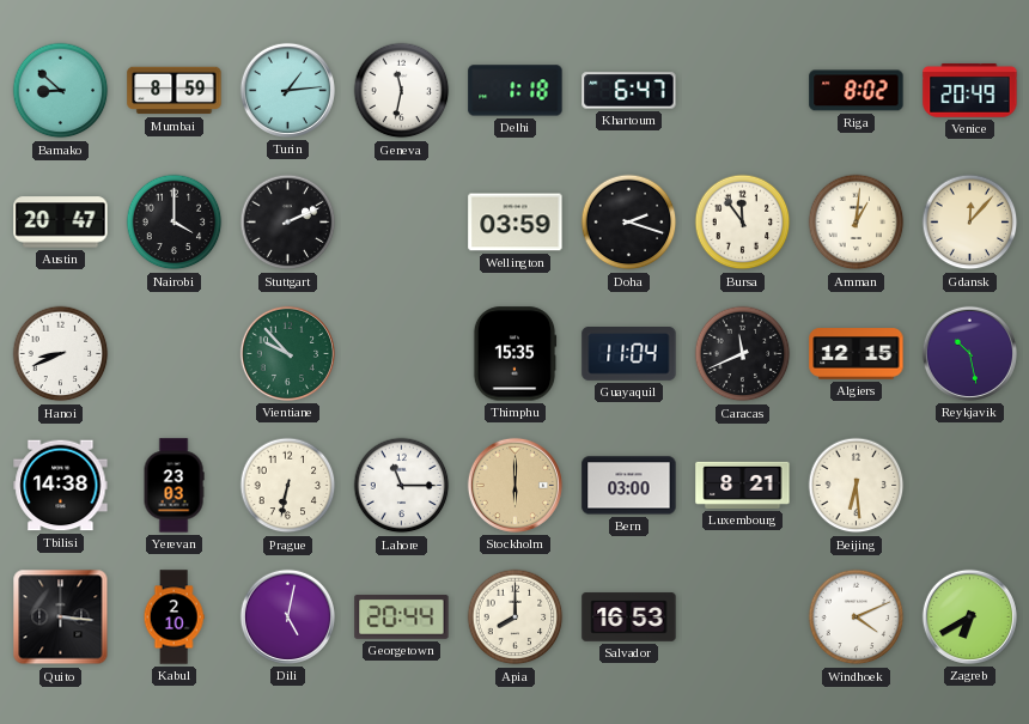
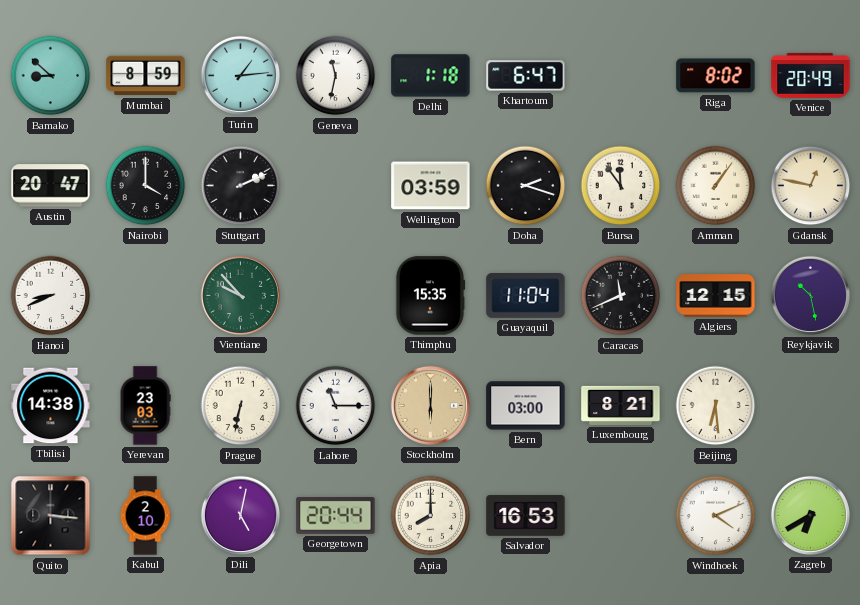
Amman: 1:01 -> 1:06 (716, 186)
Gdansk: 12:07 -> 12:47 (811, 186)
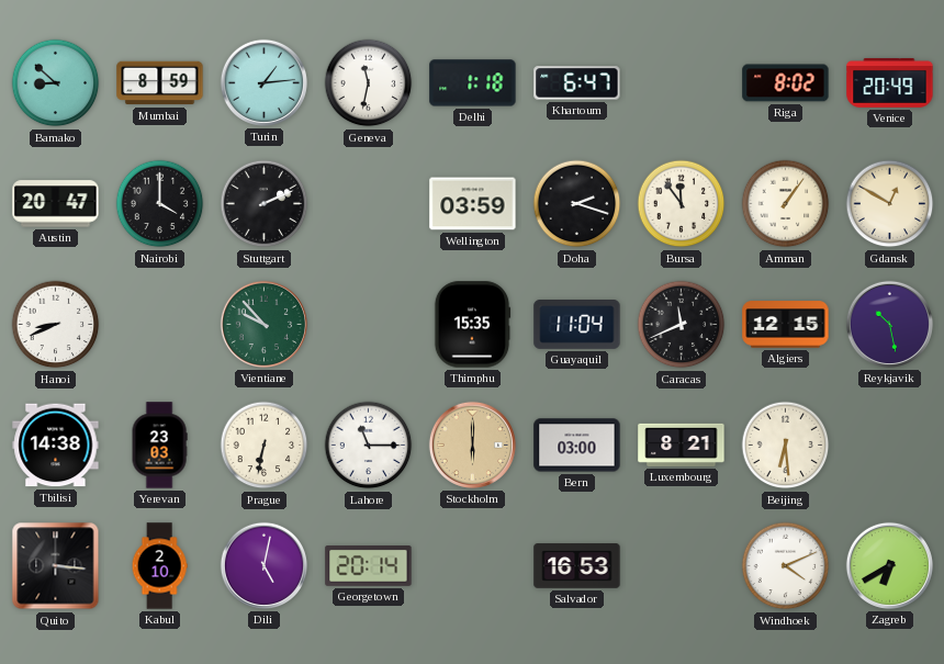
Gdansk: 12:47 -> 12:50 (890, 204)
Georgetown: 20:44 -> 20:14 (369, 566)
Apia: 8:00 -> none (431, 516)
